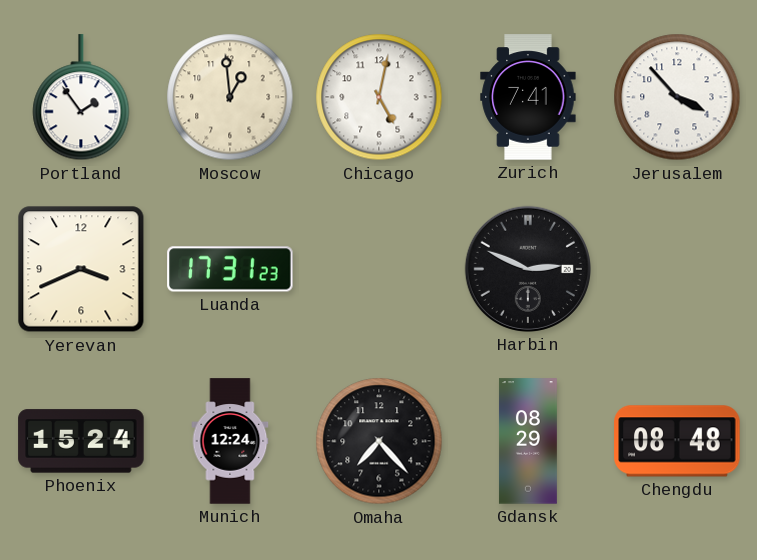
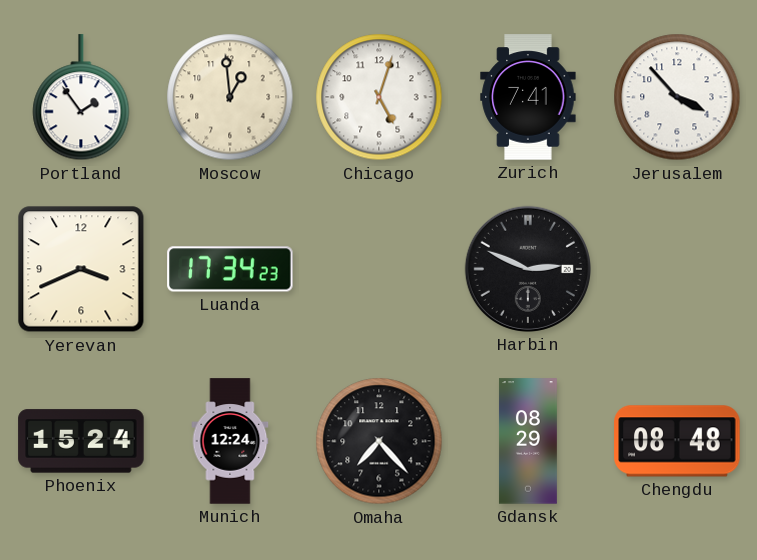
Chicago: 5:02 -> 5:03 (379, 97)
Luanda: 17:31 -> 17:34 (230, 269)
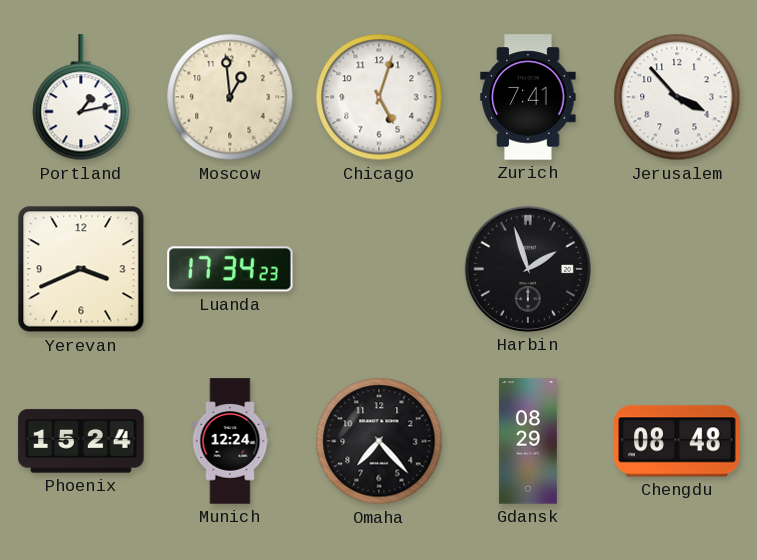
Portland: 1:54 -> 1:13 (81, 98)
Harbin: 2:49 -> 1:57 (528, 269)
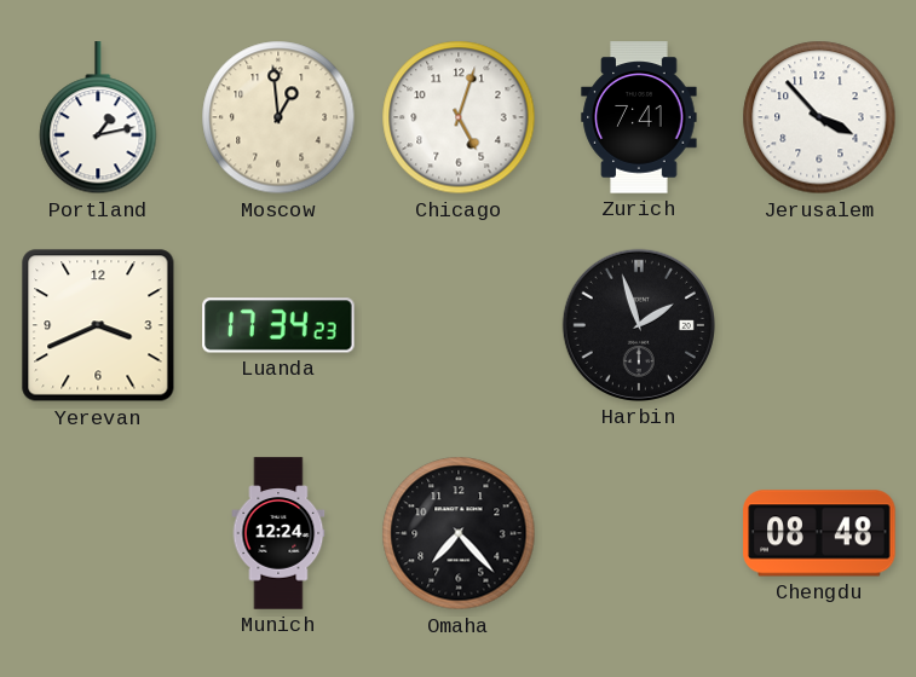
Phoenix: 15:24 -> none (81, 441)
Gdansk: 08:29 -> none (528, 441)
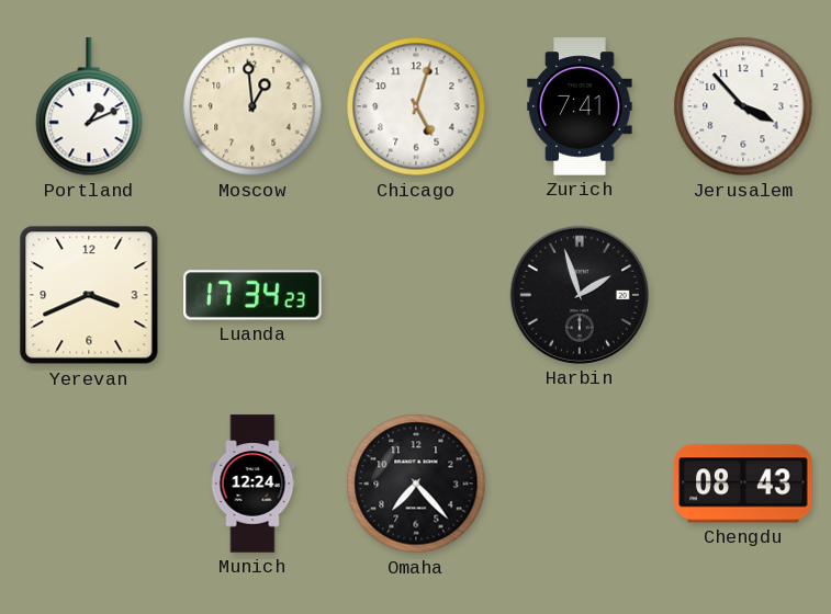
Portland: 1:13 -> 1:11 (89, 107)
Chengdu: 08:48 -> 08:43 (743, 484)
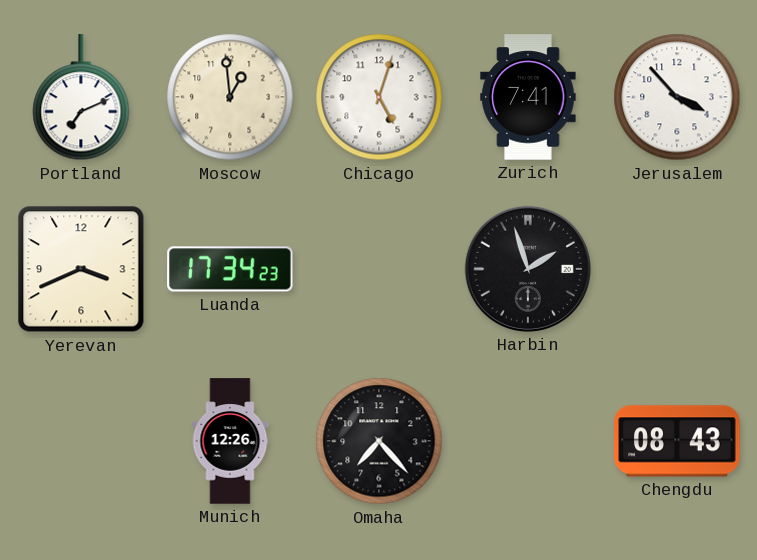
Portland: 1:11 -> 7:11 (81, 98)
Munich: 12:24 -> 12:26 (230, 441)
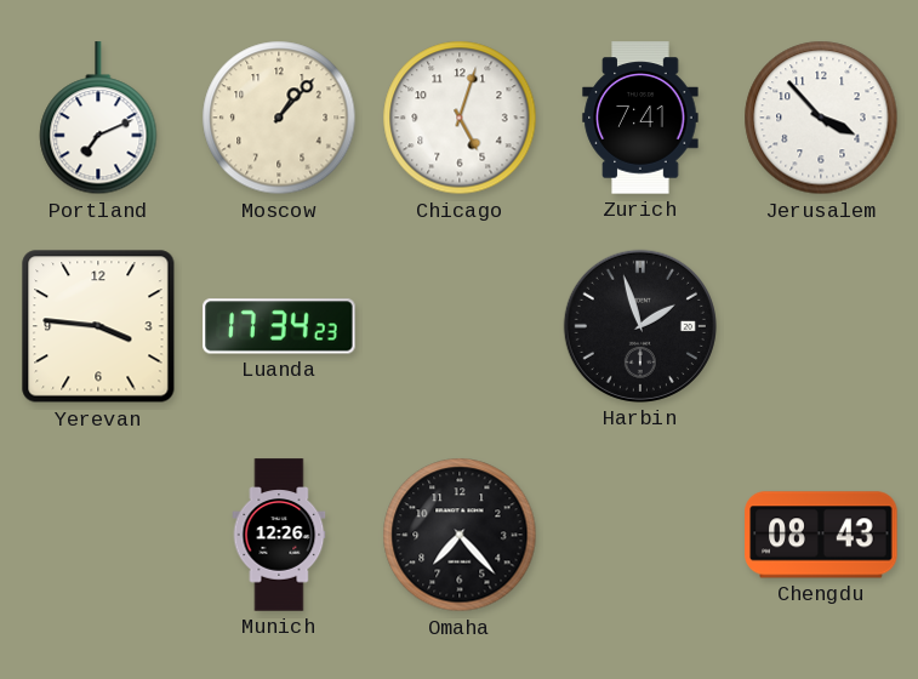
Moscow: 12:59 -> 1:07 (279, 118)
Yerevan: 3:41 -> 3:46 (98, 326)
